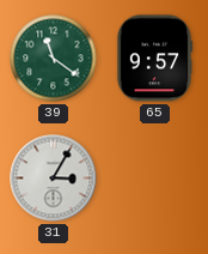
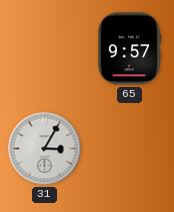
39: 11:21 -> none (54, 59)
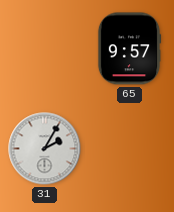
31: 3:05 -> 2:05 (45, 149)
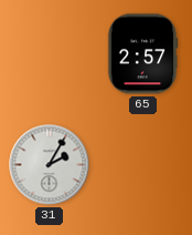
65: 9:57 -> 2:57 (142, 54)
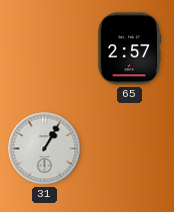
31: 2:05 -> 1:05 (45, 149)
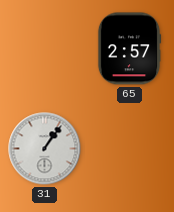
31: 1:05 -> 1:06 (45, 149)
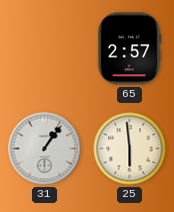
25: none -> 5:59 (130, 149)
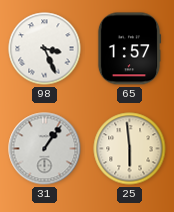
98: none -> 3:26 (45, 49)
65: 2:57 -> 1:57 (129, 49)
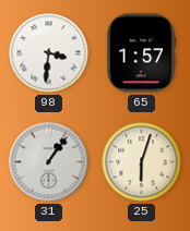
98: 3:26 -> 3:31 (49, 53)
25: 5:59 -> 6:03 (142, 162)
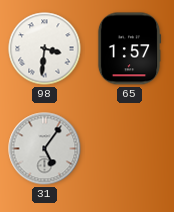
31: 1:06 -> 5:06 (45, 149)
25: 6:03 -> none (142, 162)
